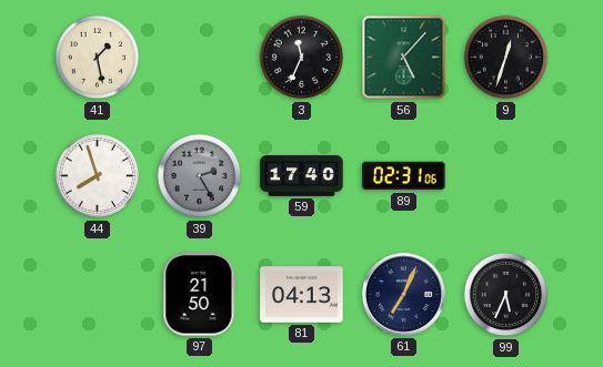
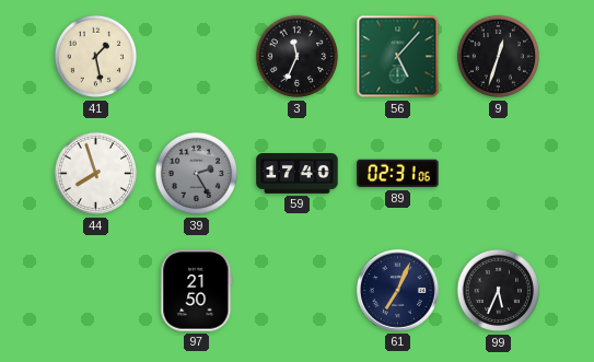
81: 04:13 -> none (302, 295)
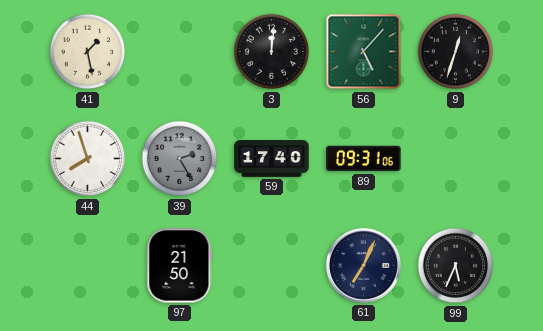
3: 11:34 -> 12:01 (272, 52)
89: 02:31 -> 09:31 (364, 159)
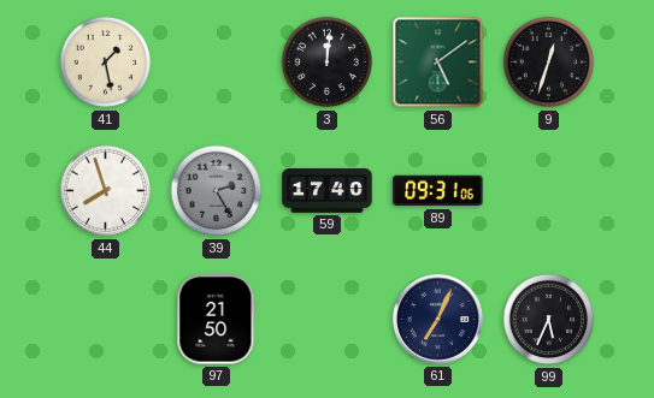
56: 5:07 -> 5:09 (438, 63)
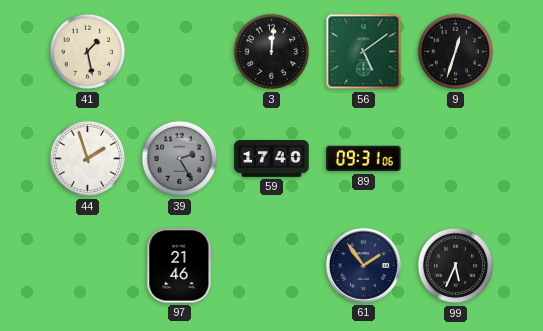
44: 7:57 -> 1:57 (88, 159)
97: 21:50 -> 21:46 (180, 266)
61: 7:04 -> 1:54 (363, 265)
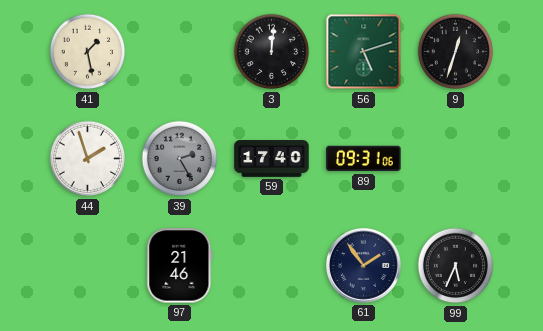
56: 5:09 -> 5:12 (364, 52)
